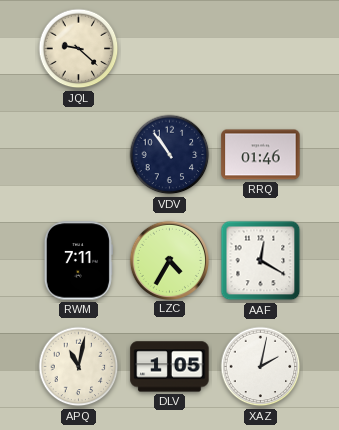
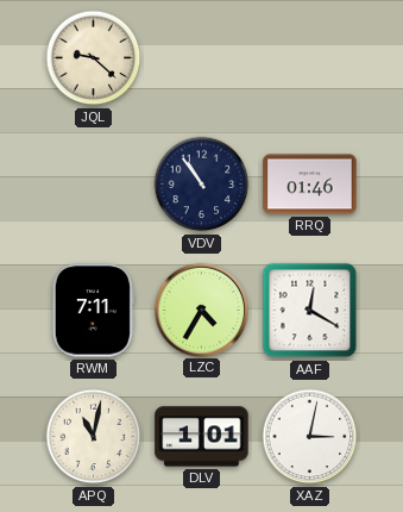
DLV: 1:05 -> 1:01 (202, 437)
XAZ: 2:02 -> 3:02 (310, 437)
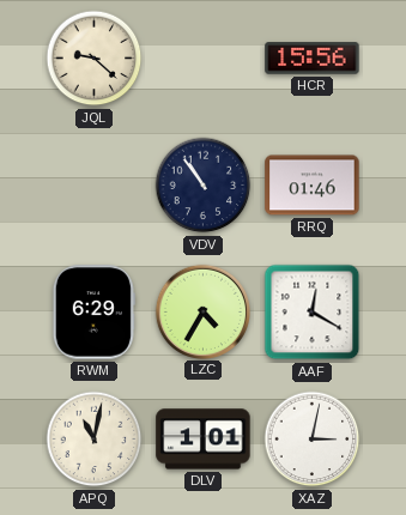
HCR: none -> 15:56 (313, 59)
RWM: 7:11 -> 6:29 (93, 313)
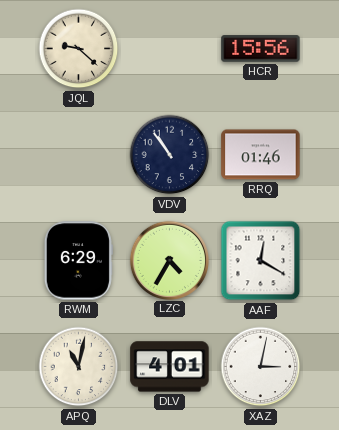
DLV: 1:01 -> 4:01 (170, 367)
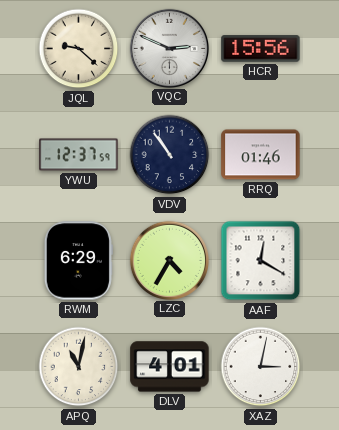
VQC: none -> 2:49 (169, 48)
YWU: none -> 12:37 (79, 155)
